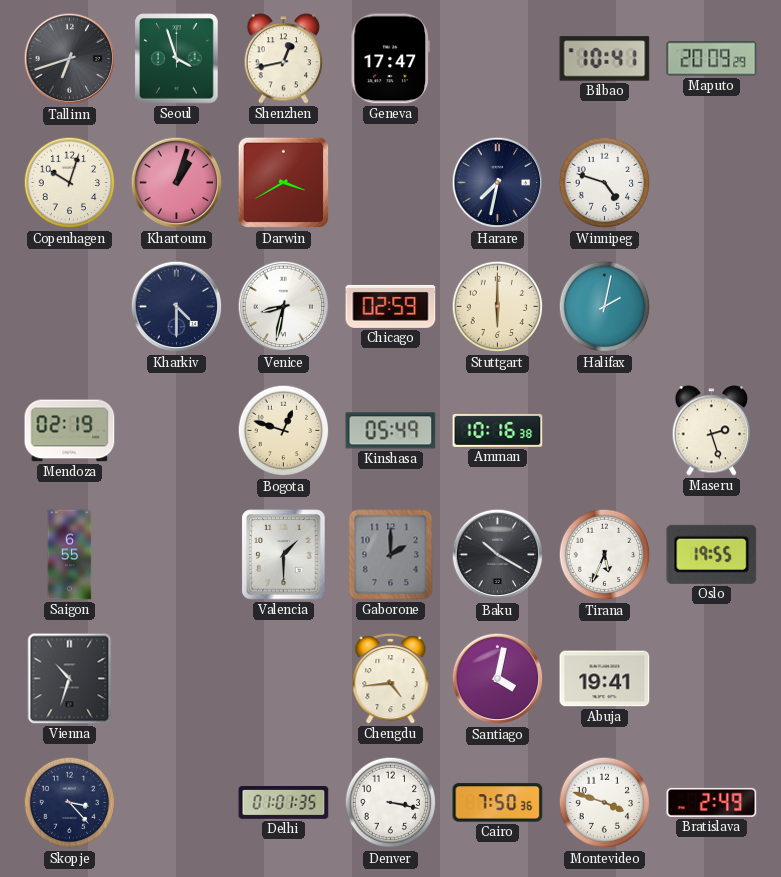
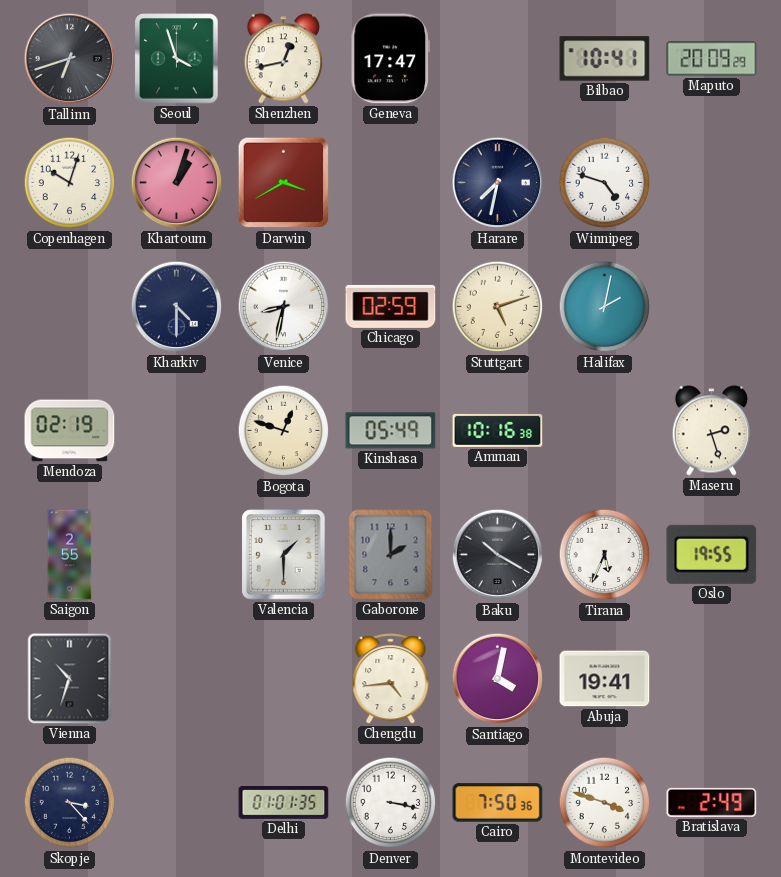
Stuttgart: 6:00 -> 5:12 (498, 307)
Saigon: 6:55 -> 2:55 (70, 555)
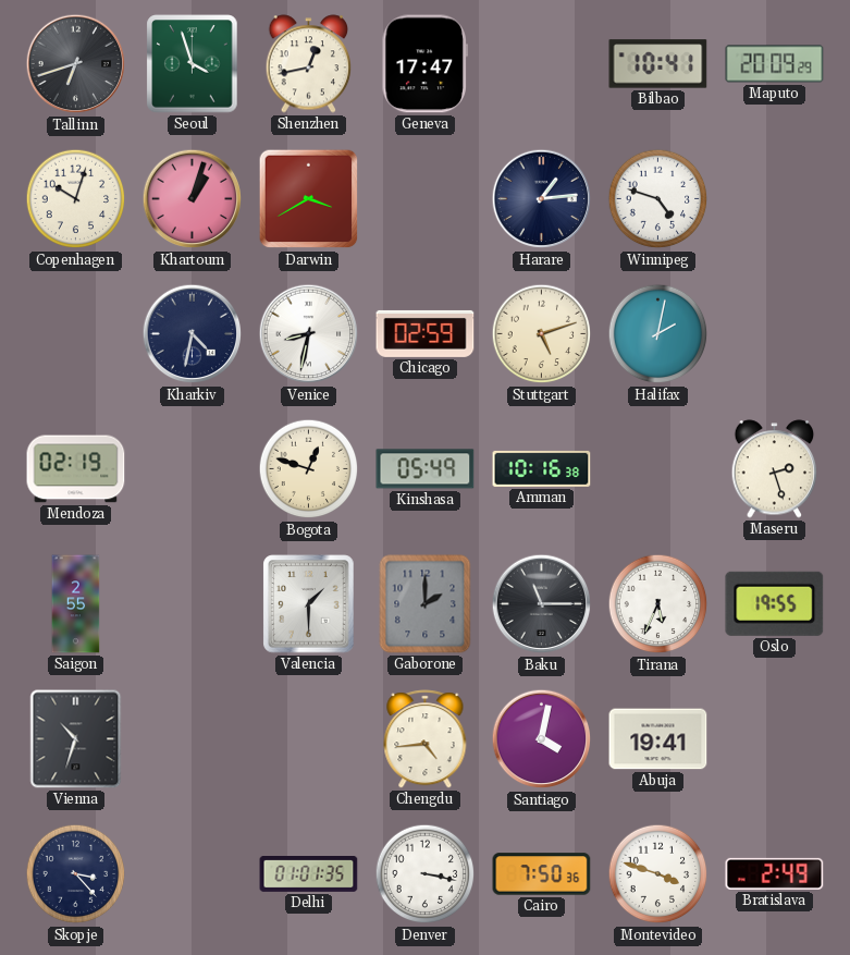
Harare: 7:32 -> 1:14 (542, 199)
Kharkiv: 4:30 -> 4:32 (193, 334)
Baku: 10:20 -> 11:15 (542, 604)
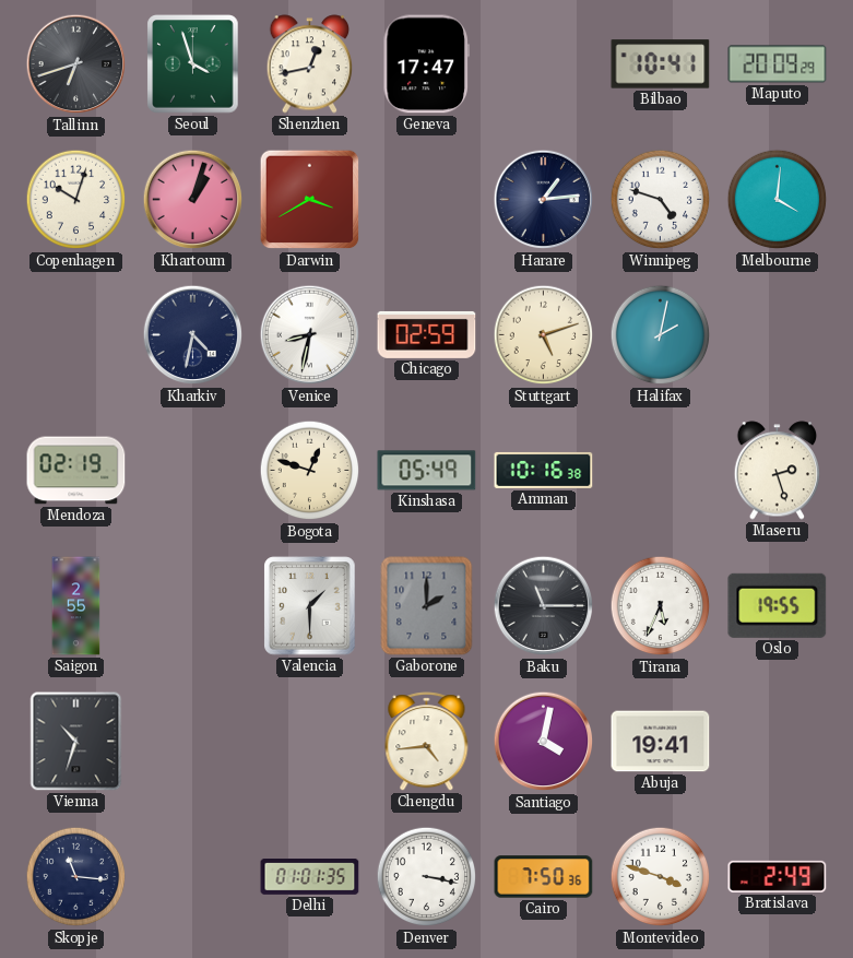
Melbourne: none -> 4:01 (778, 200)
Skopje: 3:23 -> 11:16 (76, 877)
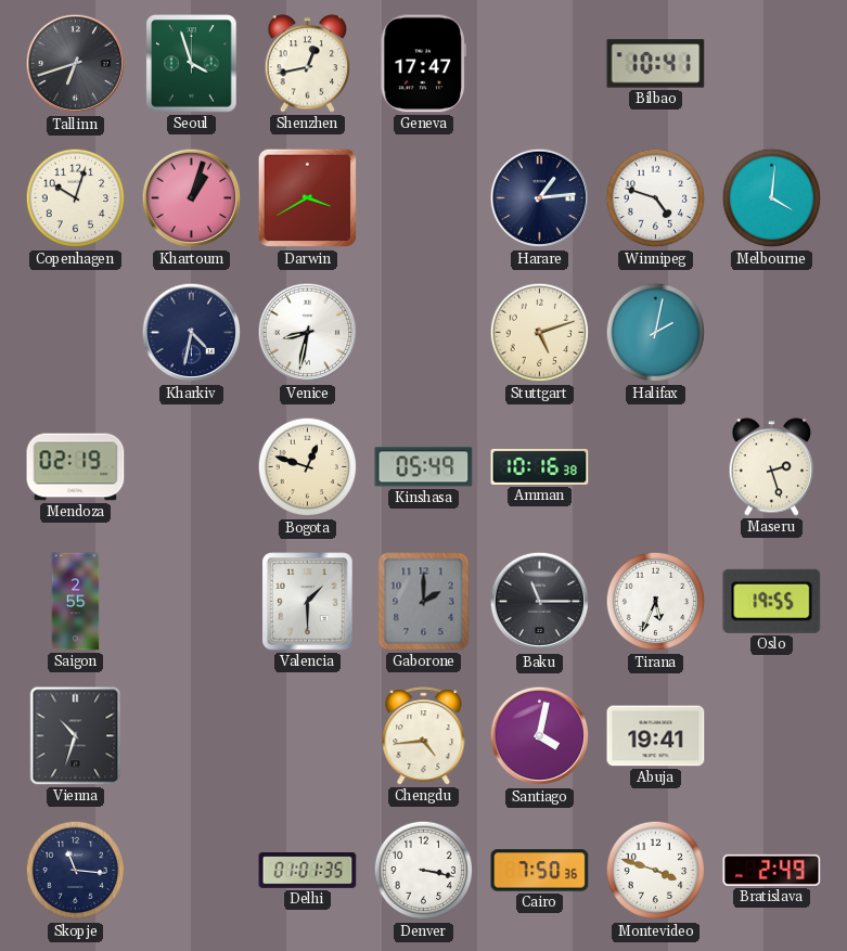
Maputo: 20:09 -> none (778, 64)
Chicago: 02:59 -> none (427, 334)
